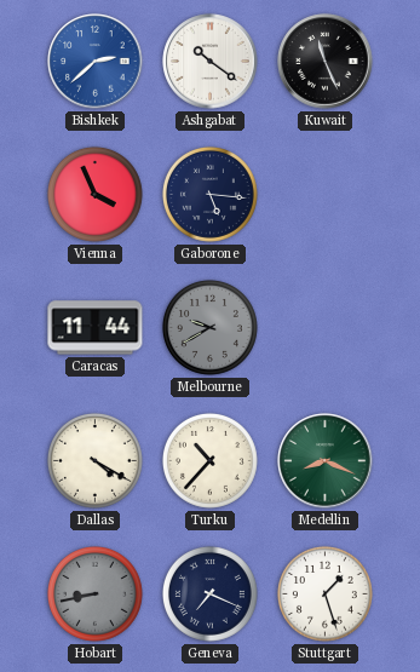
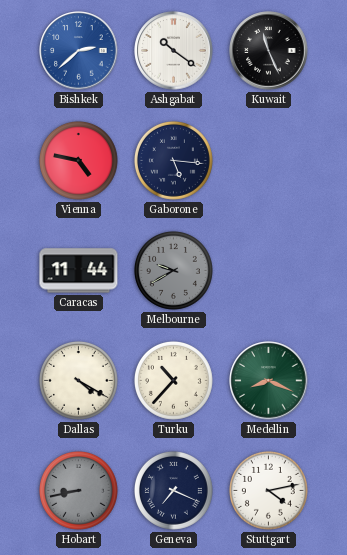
Vienna: 3:56 -> 4:47 (78, 160)
Stuttgart: 1:27 -> 4:13 (268, 490)
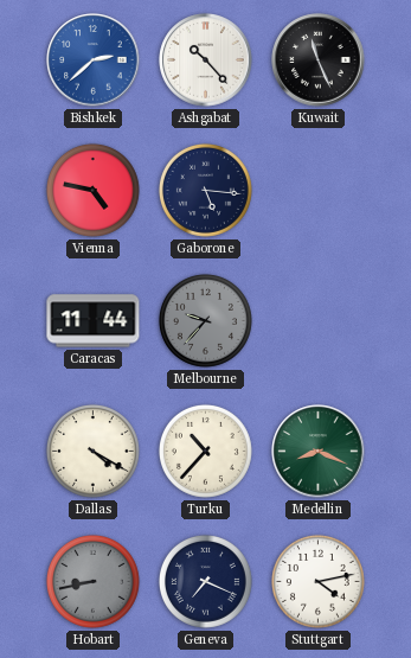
Ashgabat: 10:21 -> 10:23 (206, 60)
Melbourne: 9:40 -> 9:37 (205, 320)
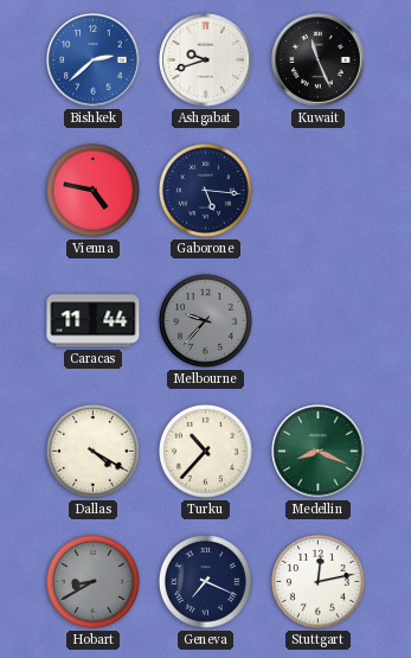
Ashgabat: 10:23 -> 9:42 (206, 60)
Hobart: 8:43 -> 8:40 (92, 581)
Stuttgart: 4:13 -> 12:13 (317, 581)
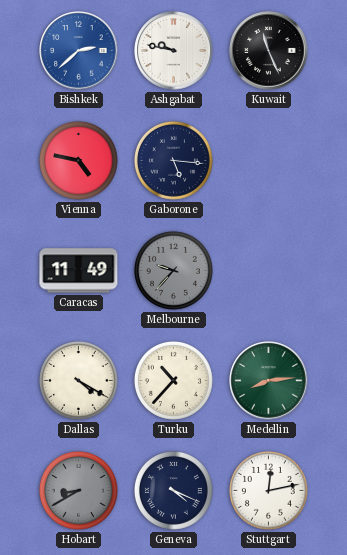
Ashgabat: 9:42 -> 9:47 (174, 51)
Caracas: 11:44 -> 11:49 (79, 271)
Medellin: 8:19 -> 8:14 (269, 381)
Geneva: 7:19 -> 4:19 (173, 490)
